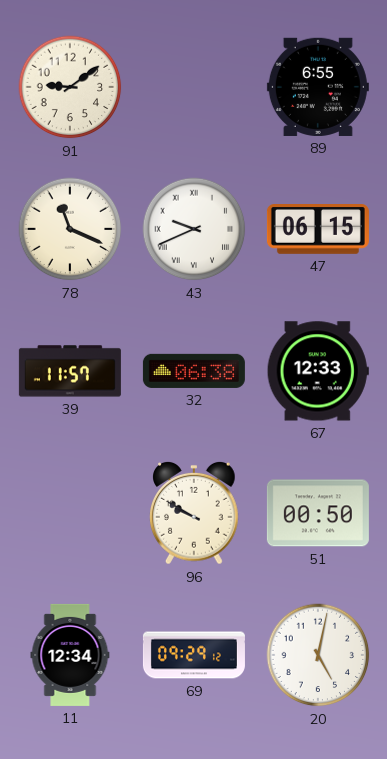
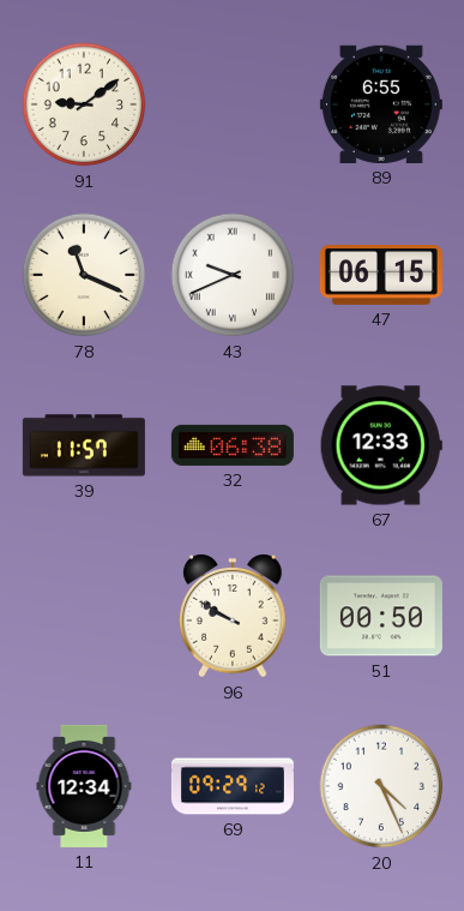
20: 5:02 -> 4:26 (381, 786)
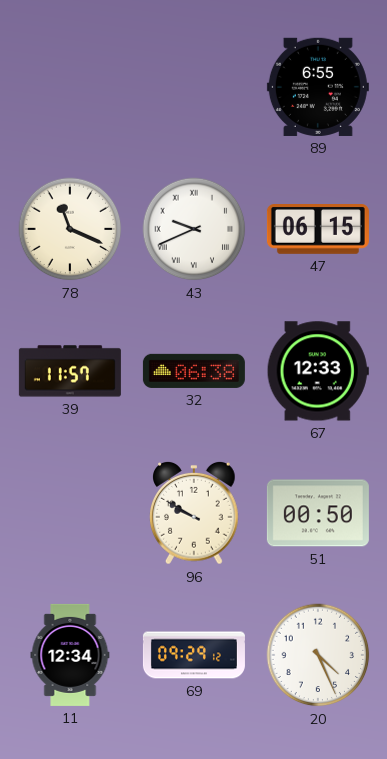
91: 9:09 -> none (84, 104)
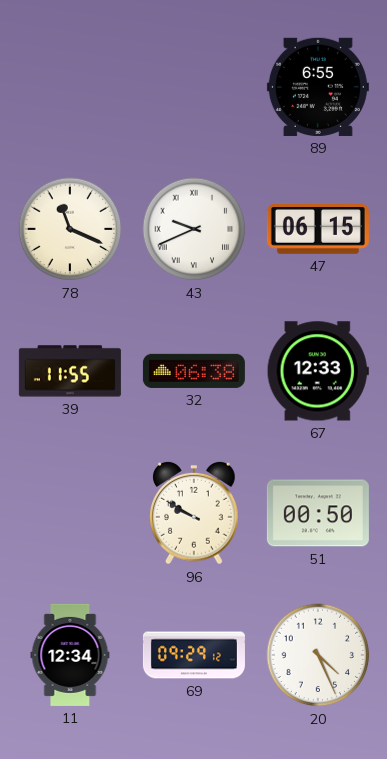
39: 11:57 -> 11:55 (70, 371)
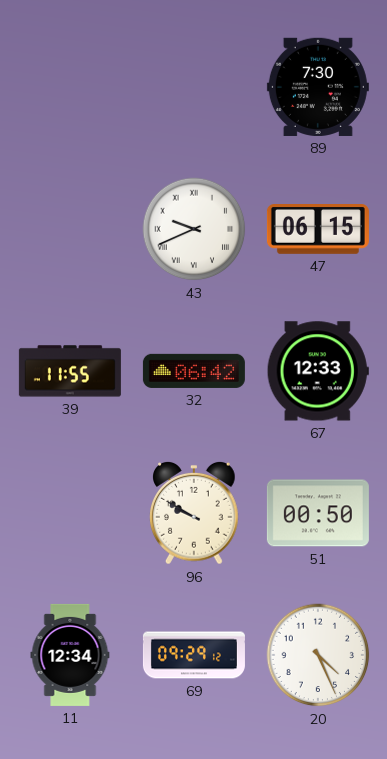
89: 6:55 -> 7:30 (318, 87)
78: 11:19 -> none (70, 229)
32: 06:38 -> 06:42 (194, 371)
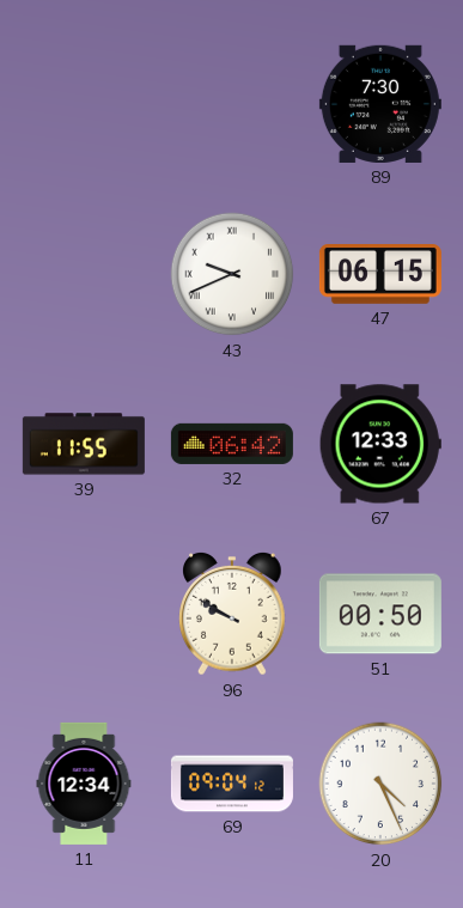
69: 09:29 -> 09:04 (232, 784)
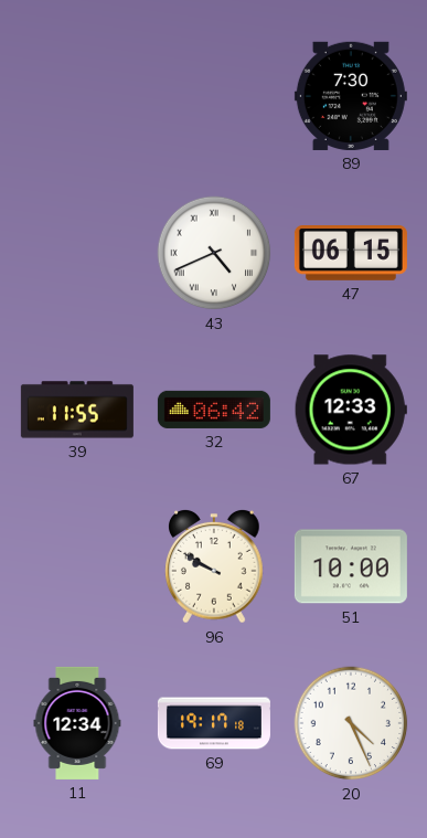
43: 9:41 -> 4:41 (214, 253)
51: 00:50 -> 10:00 (351, 566)
69: 09:04 -> 19:17 (214, 723)
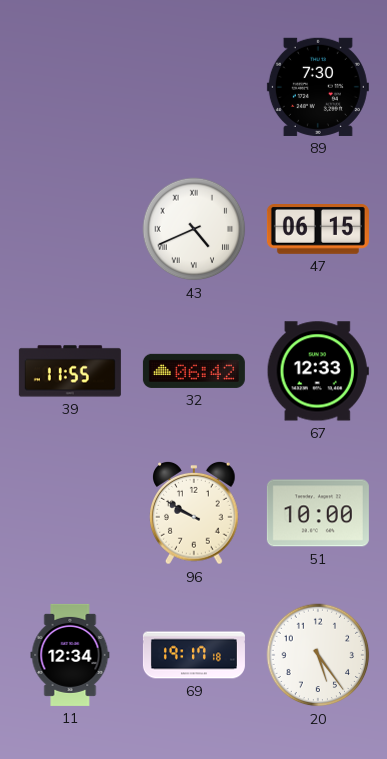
20: 4:26 -> 5:24 (318, 655)
